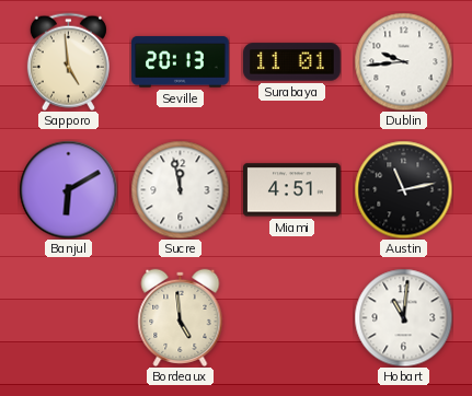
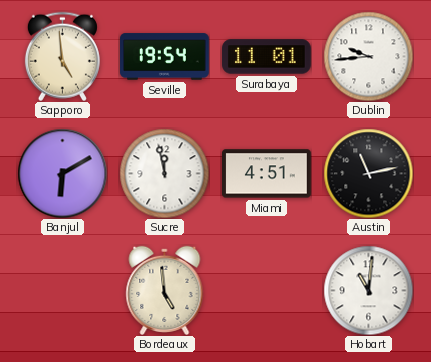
Seville: 20:13 -> 19:54 (165, 57)
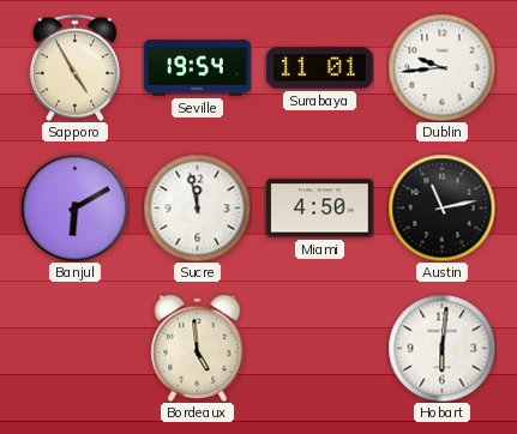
Sapporo: 4:59 -> 4:55 (74, 67)
Miami: 4:51 -> 4:50 (320, 209)
Hobart: 11:01 -> 6:01 (441, 348)
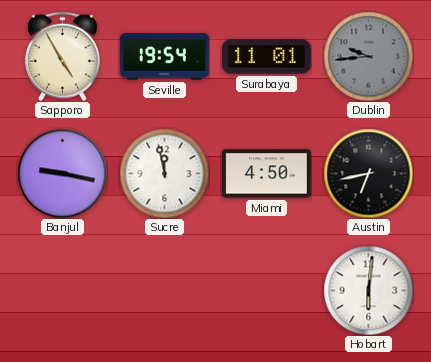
Dublin dial: white -> grey (368, 56)
Banjul: 6:10 -> 9:17 (62, 173)
Austin: 11:13 -> 6:43 (368, 173)
Bordeaux: 4:59 -> none (198, 348)
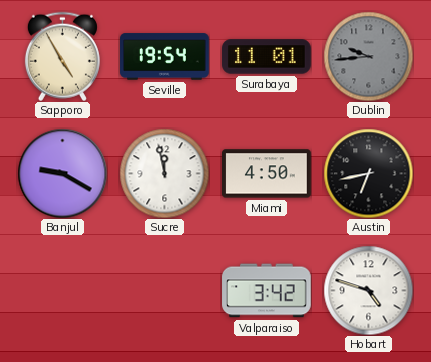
Banjul: 9:17 -> 9:20 (62, 173)
Valparaiso: none -> 3:42 (267, 291)
Hobart: 6:01 -> 4:48 (368, 290)
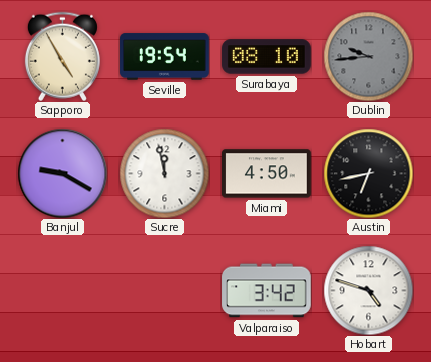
Surabaya: 11:01 -> 08:10 (267, 57)
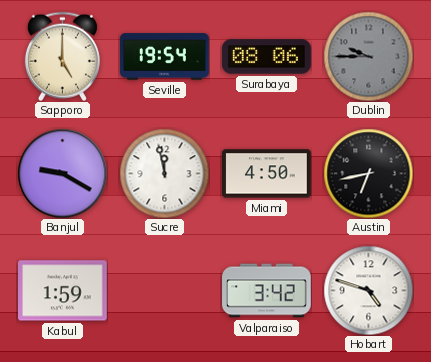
Sapporo: 4:55 -> 5:00 (62, 56)
Surabaya: 08:10 -> 08:06 (267, 57)
Dublin: 9:44 -> 9:45 (368, 56)
Kabul: none -> 1:59 (63, 291)
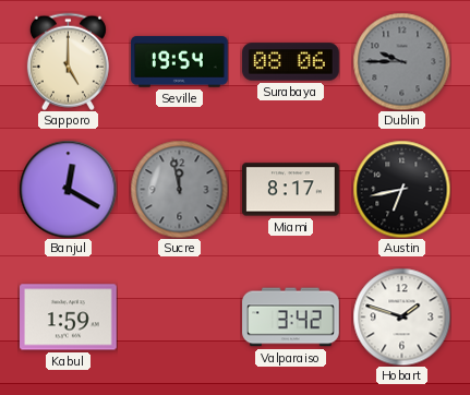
Banjul: 9:20 -> 12:20 (68, 189)
Sucre dial: white -> grey (179, 189)
Miami: 4:50 -> 8:17 (291, 190)
Hobart: 4:48 -> 1:48 (401, 316)
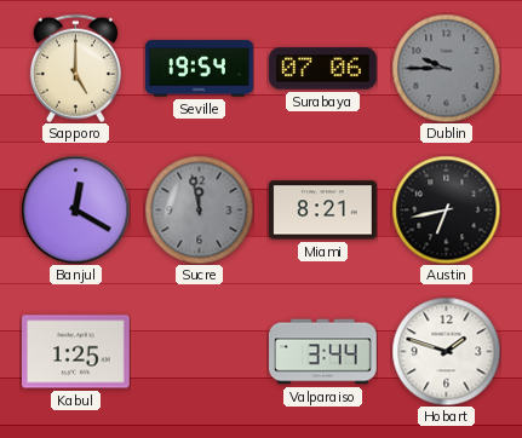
Surabaya: 08:06 -> 07:06 (323, 69)
Miami: 8:17 -> 8:21 (323, 211)
Kabul: 1:59 -> 1:25 (76, 352)
Valparaiso: 3:42 -> 3:44 (323, 352)
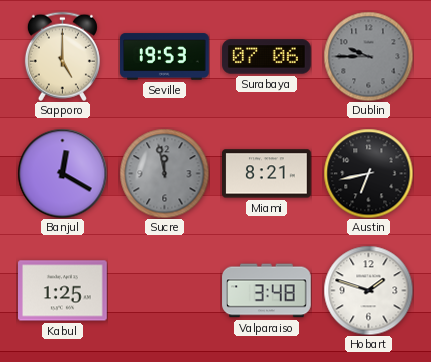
Seville: 19:54 -> 19:53 (165, 57)
Valparaiso: 3:44 -> 3:48 (267, 291)
